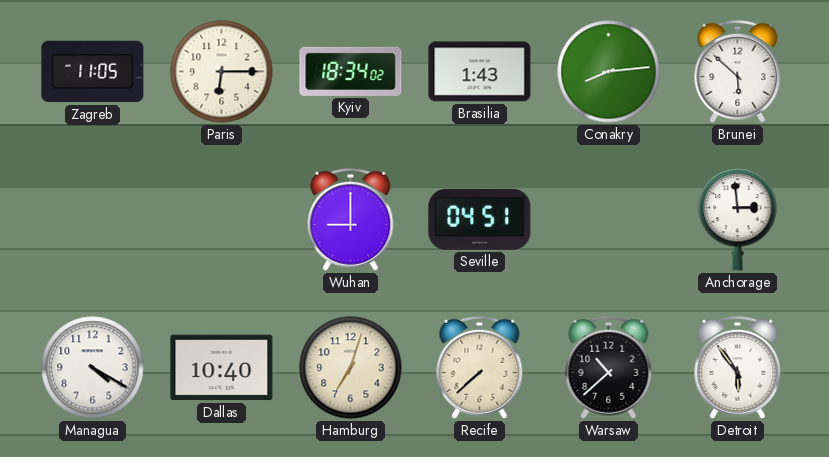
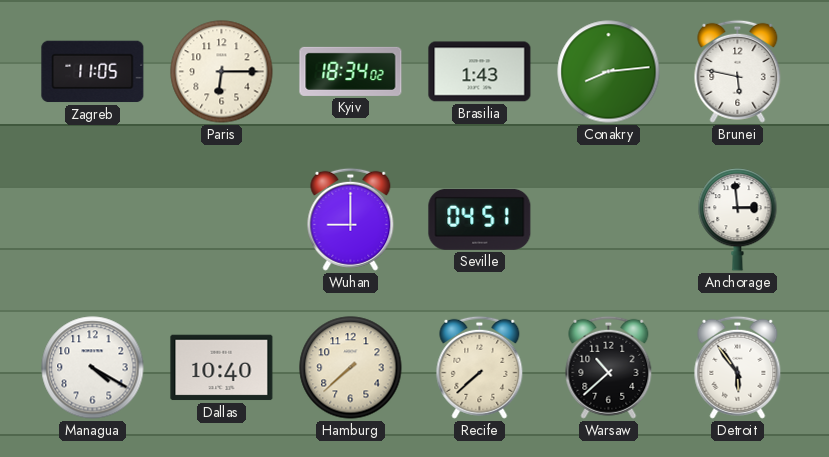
Brunei: 5:52 -> 5:47 (738, 71)
Hamburg: 7:03 -> 7:38 (351, 368)
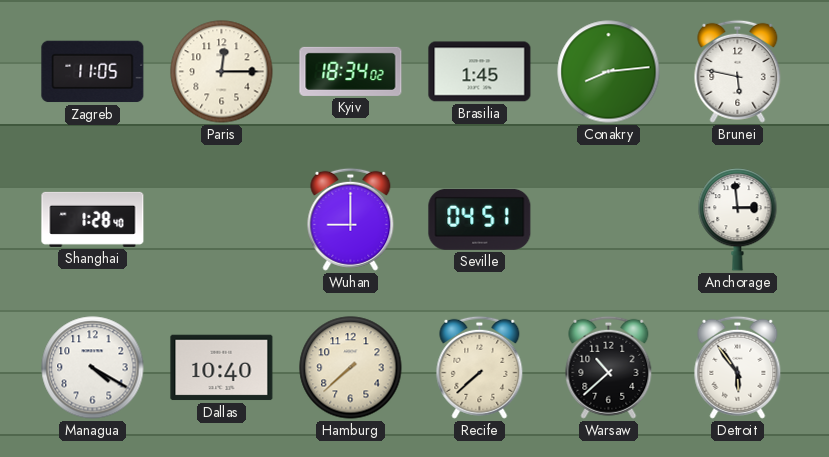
Paris: 6:15 -> 12:15 (222, 72)
Brasilia: 1:43 -> 1:45 (480, 72)
Shanghai: none -> 1:28 (93, 219)
